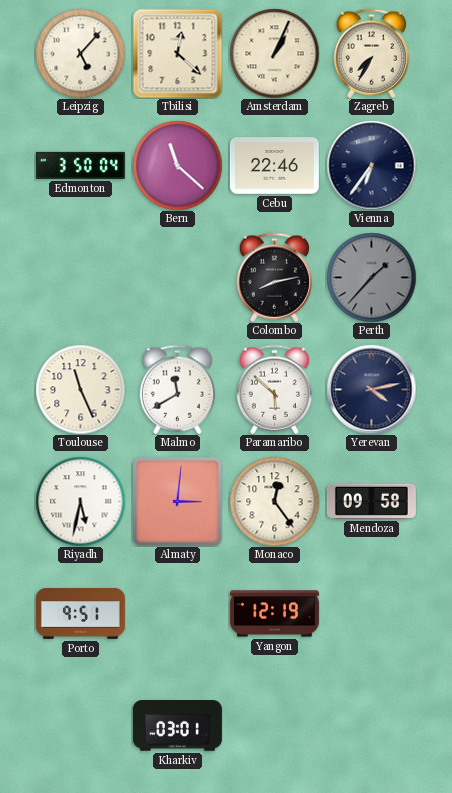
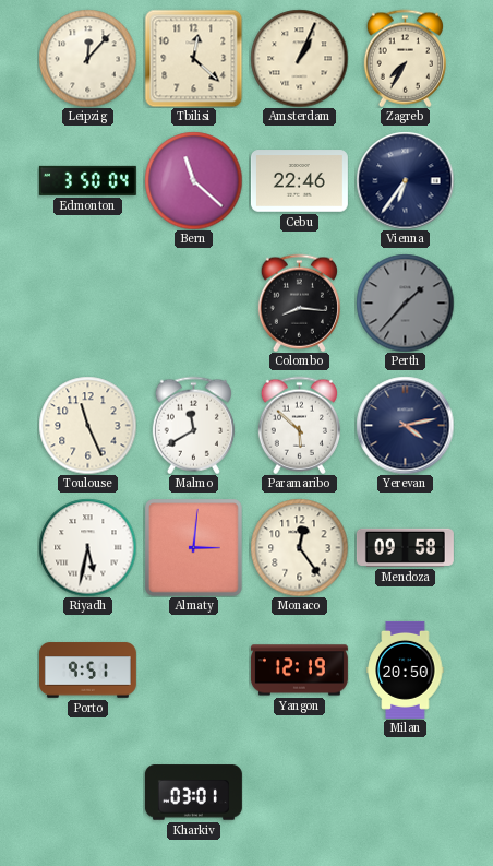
Leipzig: 5:07 -> 12:07 (87, 58)
Colombo: 8:13 -> 8:16 (299, 302)
Milan: none -> 20:50 (406, 669)
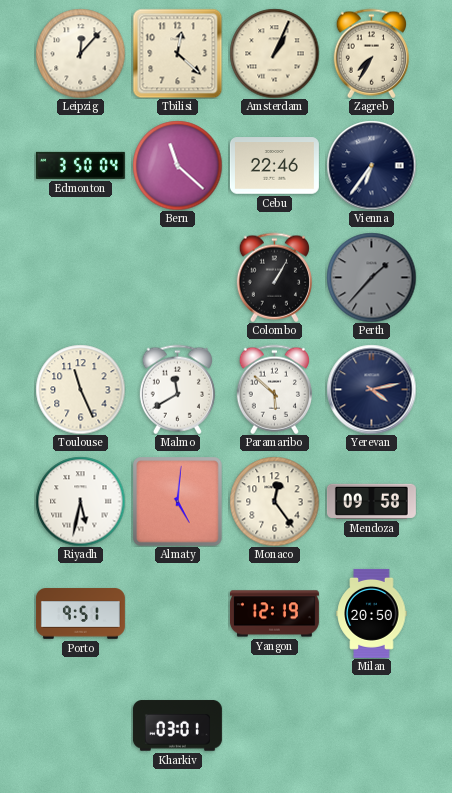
Colombo: 8:16 -> 1:05 (274, 277)
Almaty: 3:01 -> 5:01 (177, 502)
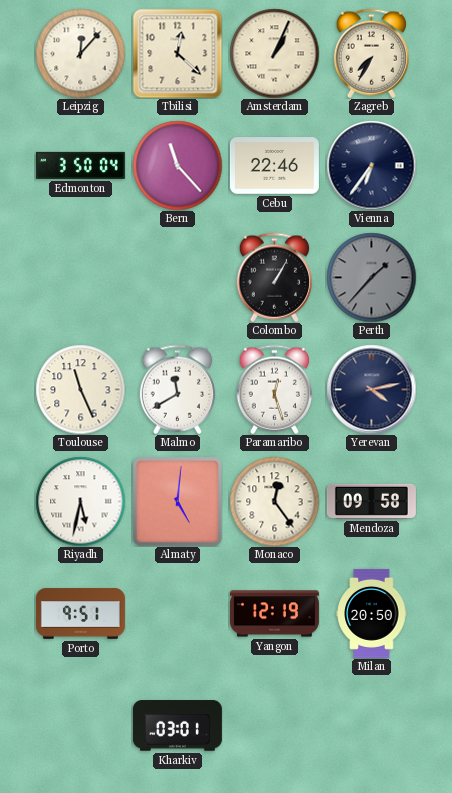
Bern: 11:22 -> 11:23 (177, 165)
Paramaribo: 5:52 -> 12:27 (274, 389)
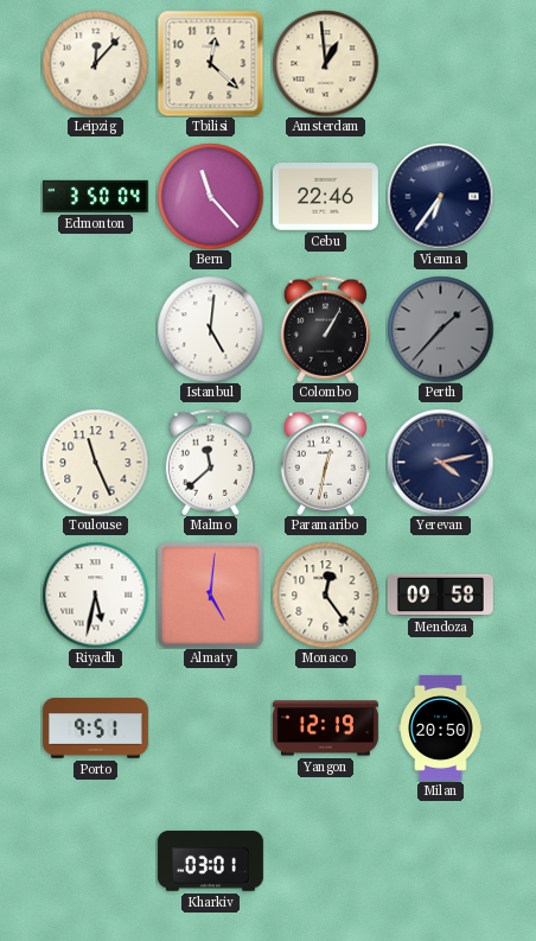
Amsterdam: 1:04 -> 12:59 (325, 63)
Zagreb: 7:35 -> none (371, 53)
Istanbul: none -> 5:01 (210, 329)
Malmo: 11:40 -> 11:38 (210, 462)
Paramaribo: 12:27 -> 12:32 (325, 462)
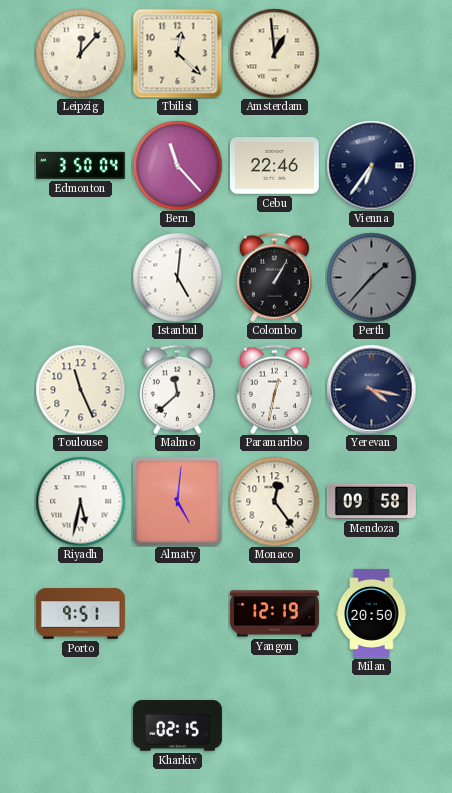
Yerevan: 4:13 -> 4:17 (371, 389)
Kharkiv: 03:01 -> 02:15 (177, 726)
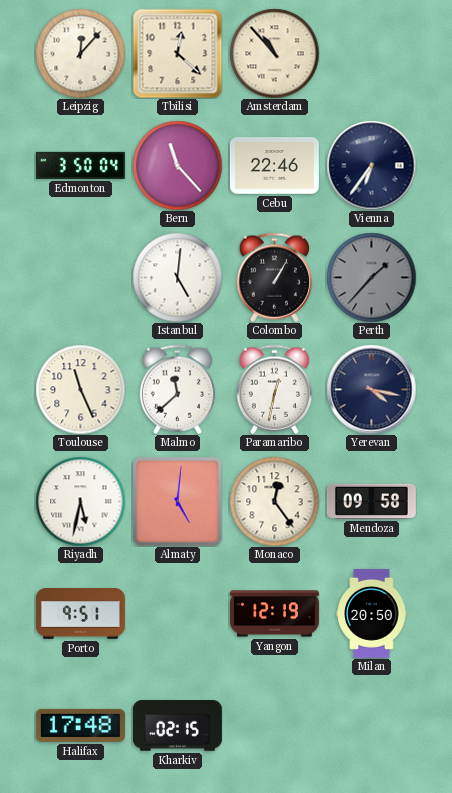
Amsterdam: 12:59 -> 10:53 (274, 53)
Halifax: none -> 17:48 (80, 725)
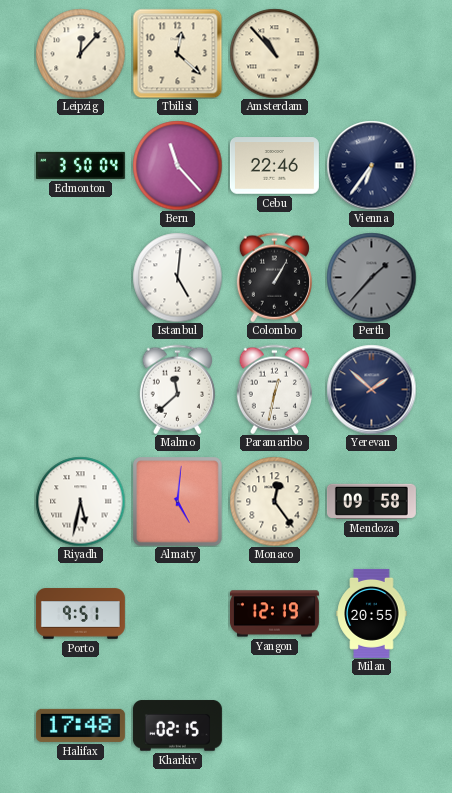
Toulouse: 11:26 -> none (80, 389)
Yerevan: 4:17 -> 1:52 (371, 389)
Milan: 20:50 -> 20:55 (372, 613)
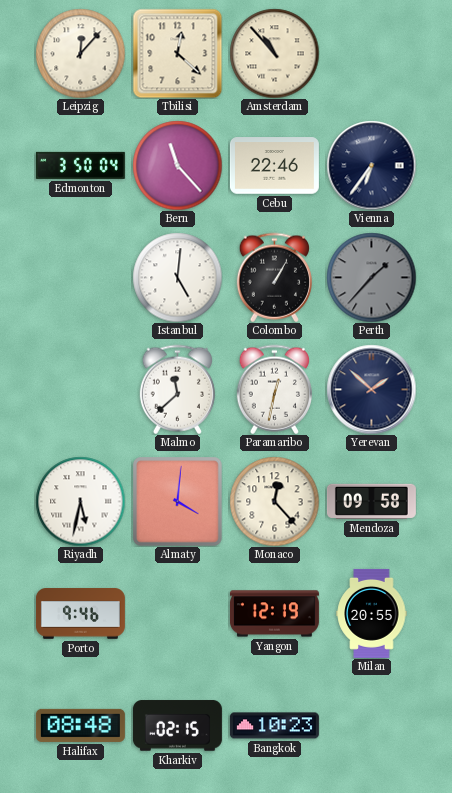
Almaty: 5:01 -> 4:01 (177, 502)
Monaco: 12:24 -> 12:23 (274, 501)
Porto: 9:51 -> 9:46 (80, 614)
Halifax: 17:48 -> 08:48 (80, 725)
Bangkok: none -> 10:23 (274, 726)
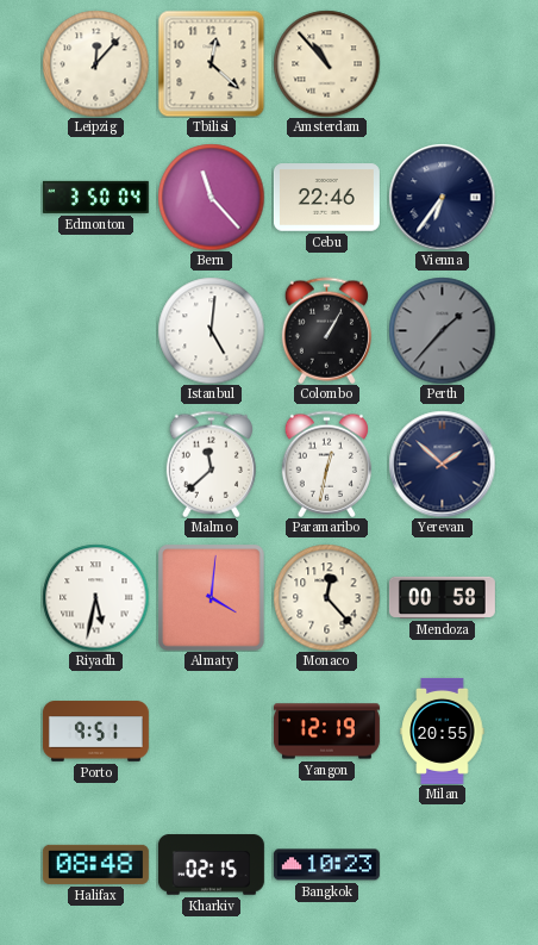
Mendoza: 09:58 -> 00:58 (442, 597)
Porto: 9:46 -> 9:51 (95, 732)
